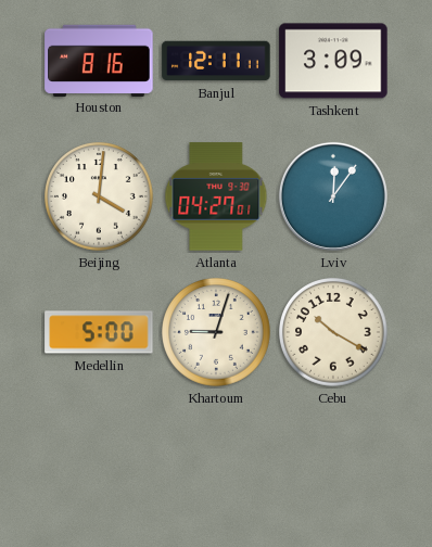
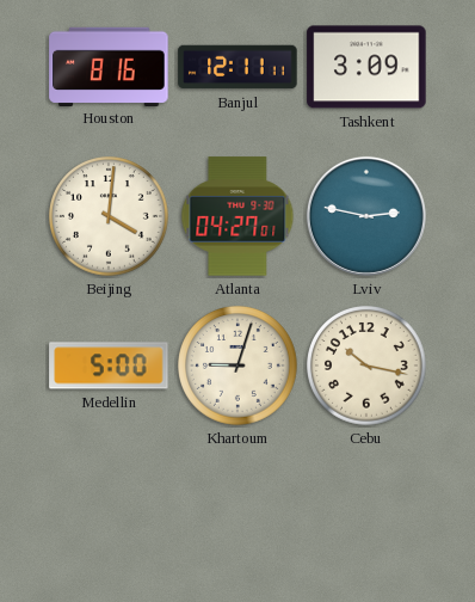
Lviv: 12:06 -> 2:47 (366, 216)
Cebu: 10:20 -> 10:17 (368, 367)
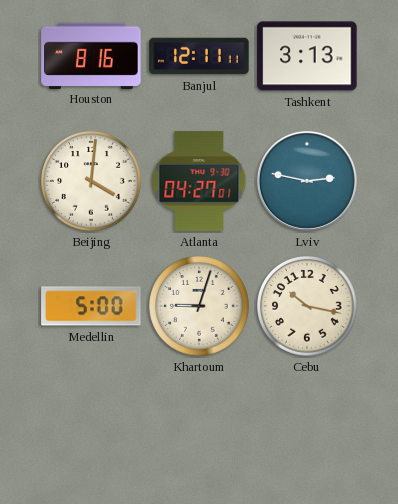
Tashkent: 3:09 -> 3:13 (307, 56)
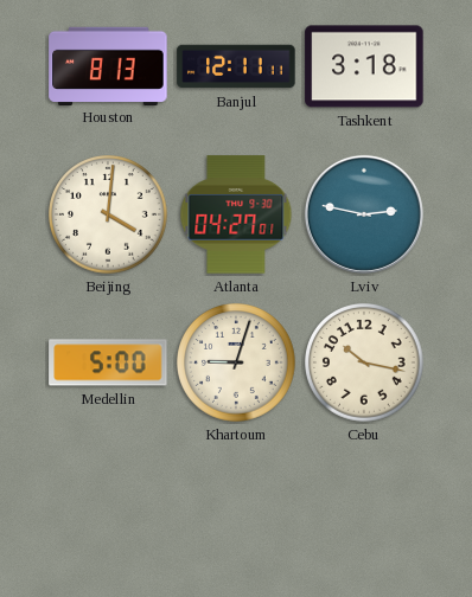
Houston: 8:16 -> 8:13 (108, 65)
Tashkent: 3:13 -> 3:18 (364, 66)
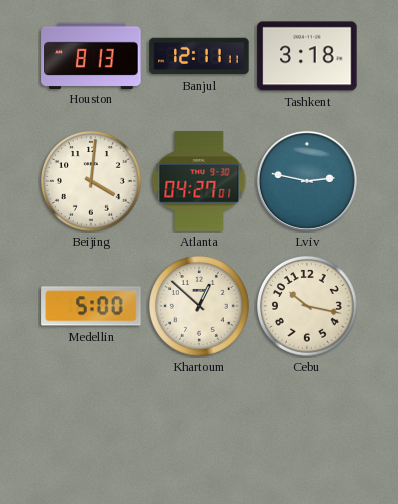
Khartoum: 9:03 -> 12:52 (200, 307)
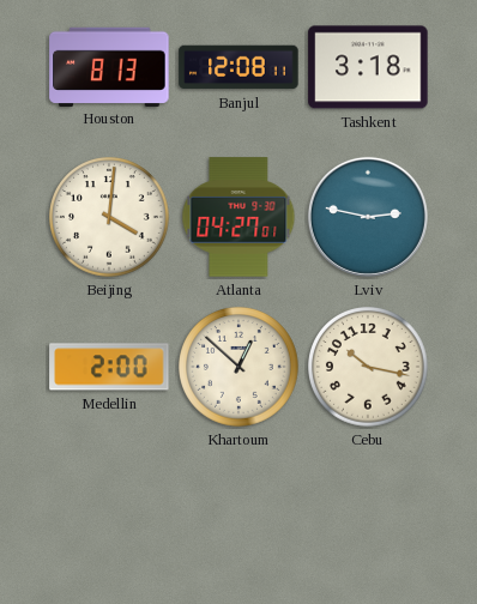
Banjul: 12:11 -> 12:08 (238, 67)
Medellin: 5:00 -> 2:00 (109, 367)
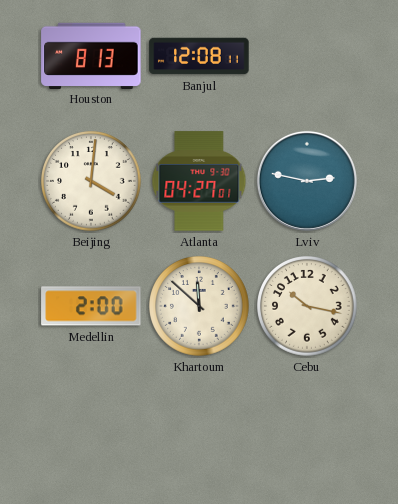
Tashkent: 3:18 -> none (368, 67)
Khartoum: 12:52 -> 11:52 (200, 307)
